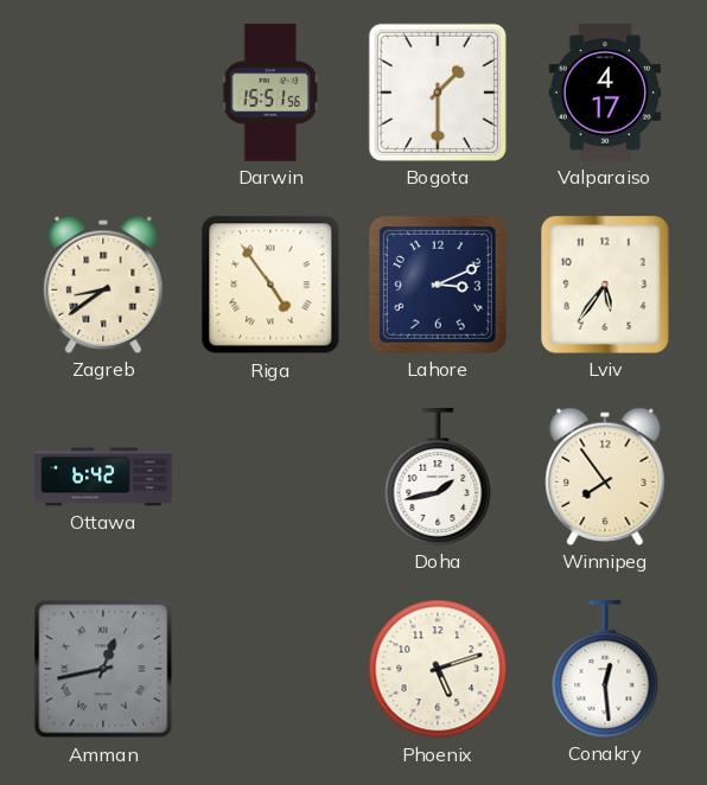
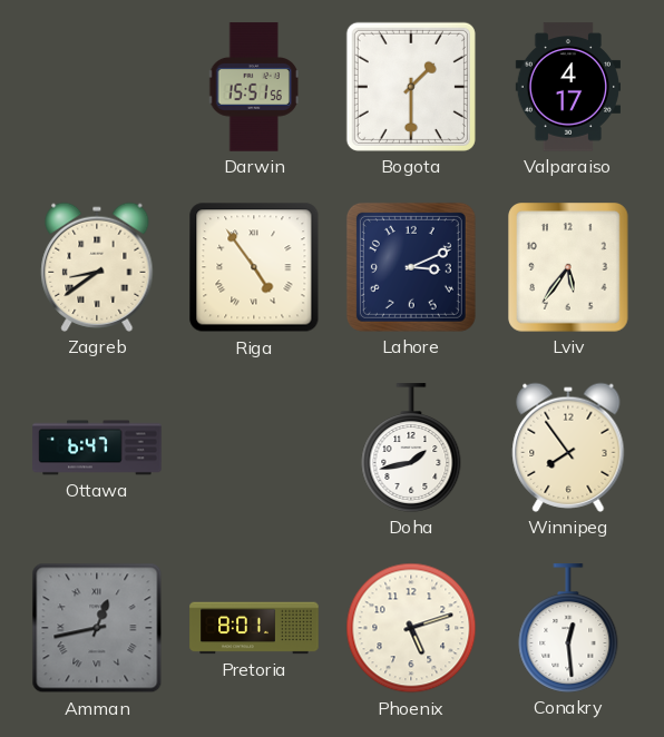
Ottawa: 6:42 -> 6:47 (97, 448)
Pretoria: none -> 8:01 (254, 628)
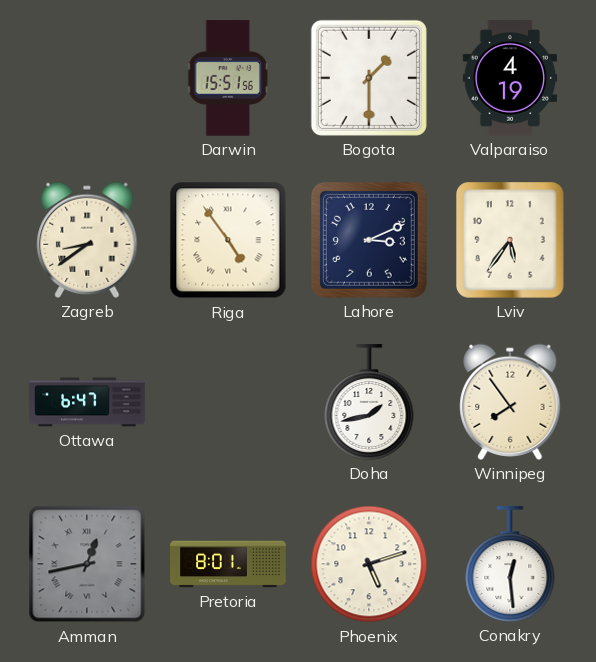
Valparaiso: 4:17 -> 4:19 (509, 78)
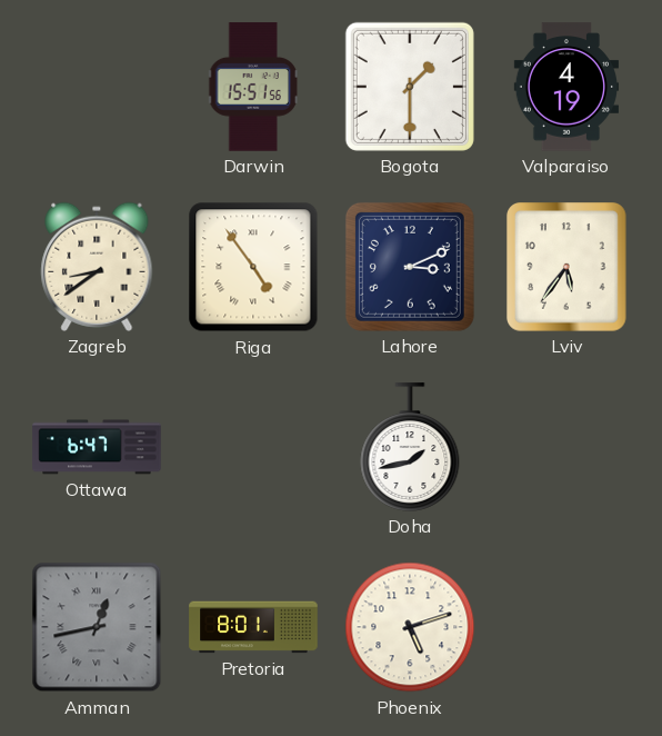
Winnipeg: 7:54 -> none (510, 402)
Conakry: 12:29 -> none (510, 564)
